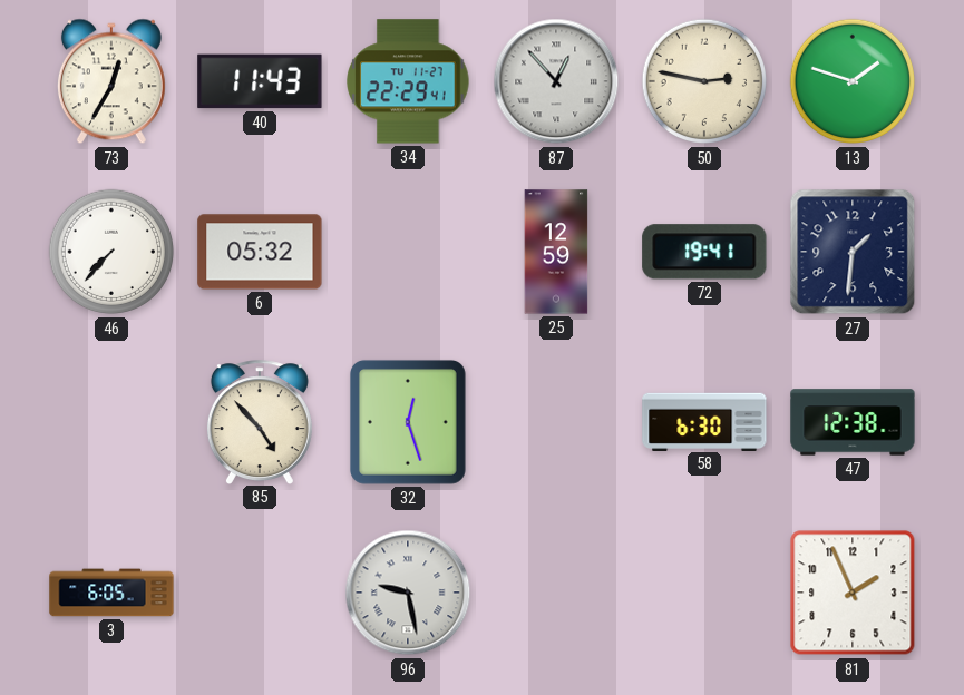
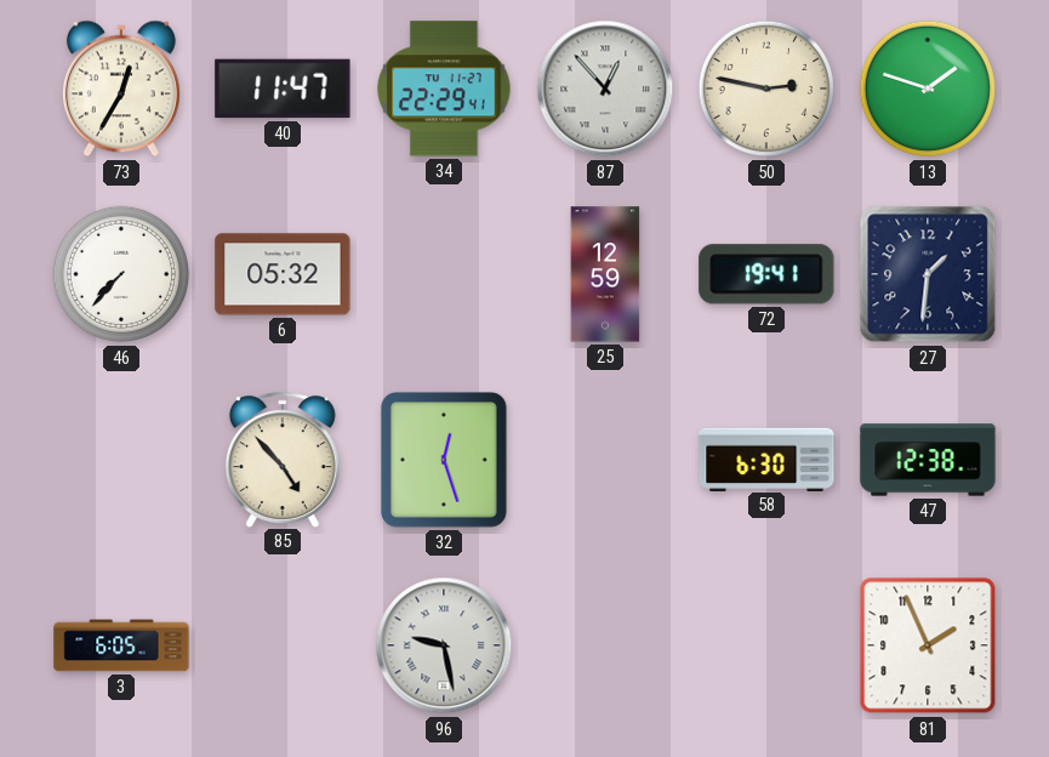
40: 11:43 -> 11:47 (283, 89)
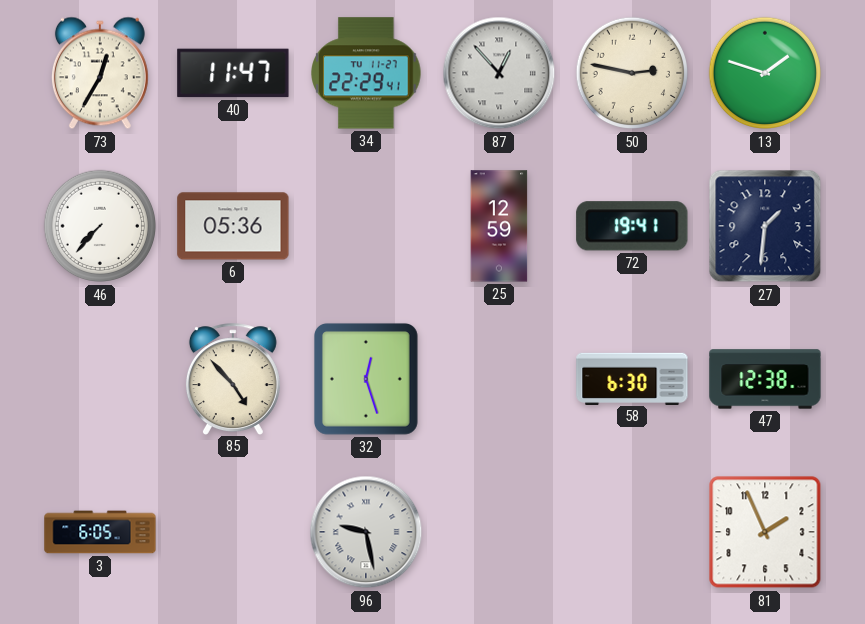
6: 05:32 -> 05:36 (233, 226)
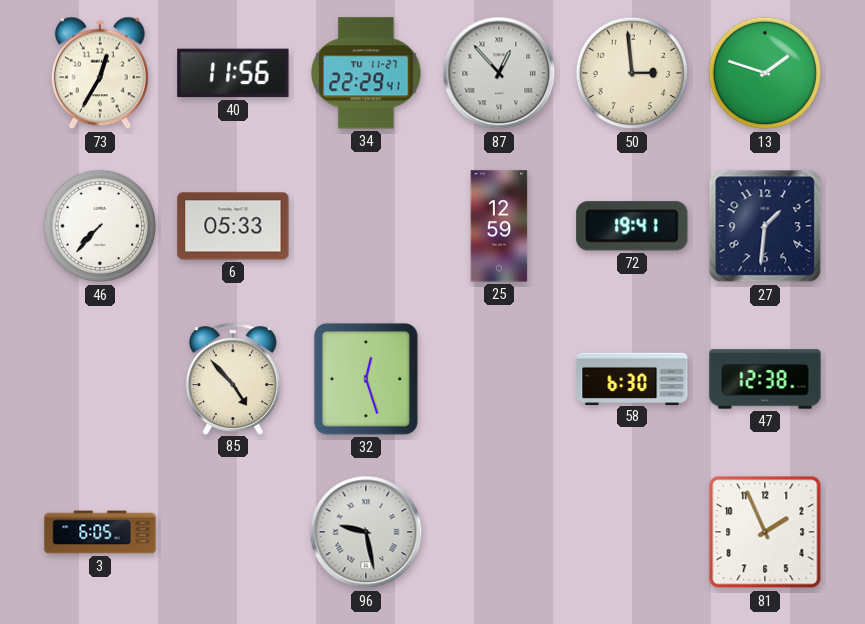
40: 11:47 -> 11:56 (233, 73)
50: 2:47 -> 2:59 (632, 73)
6: 05:36 -> 05:33 (233, 226)
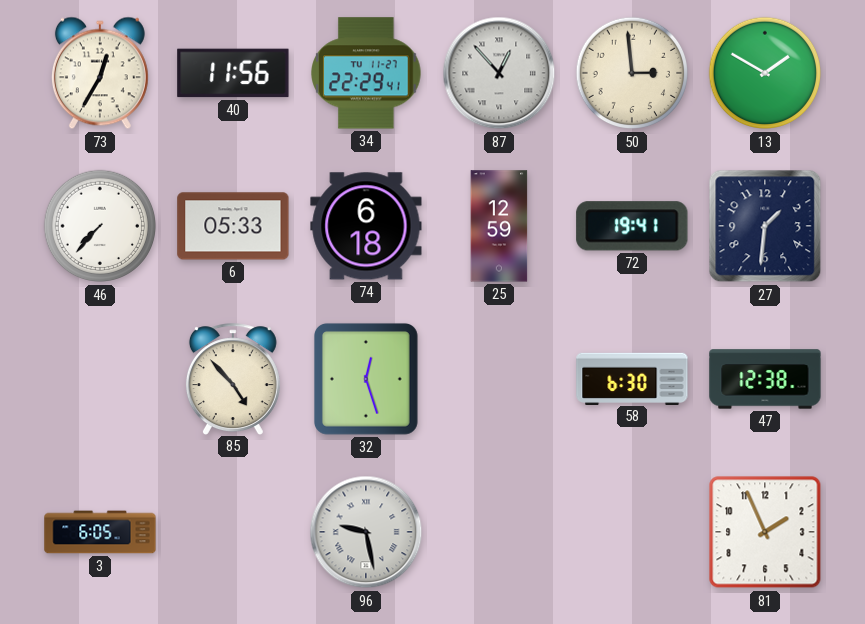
13: 1:48 -> 1:50 (765, 73)
74: none -> 6:18 (366, 226)
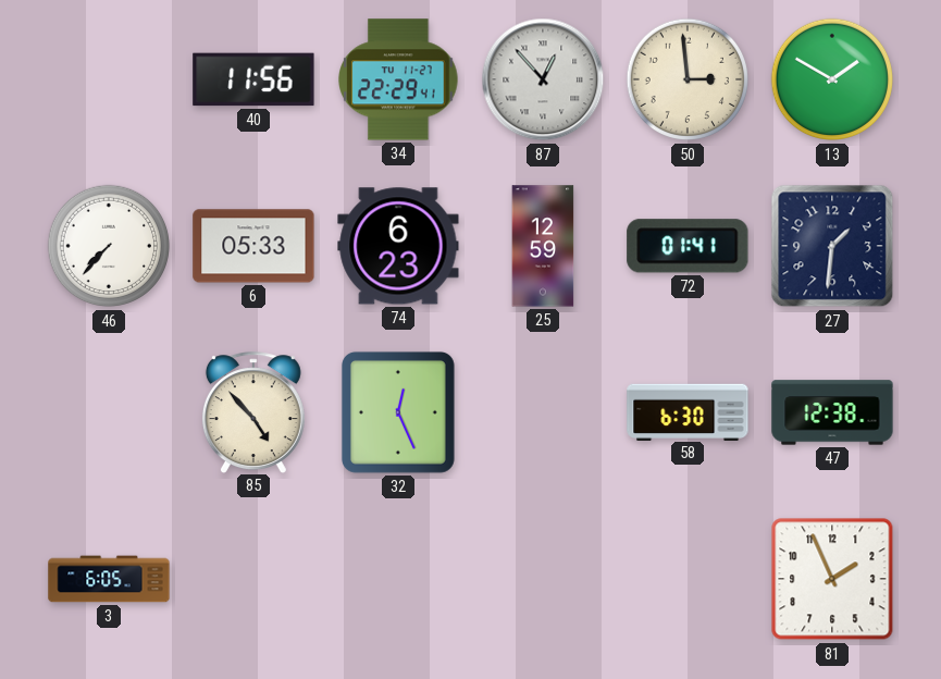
73: 12:35 -> none (100, 73)
74: 6:18 -> 6:23 (398, 246)
72: 19:41 -> 01:41 (688, 246)
32: 12:27 -> 12:26 (398, 412)
96: 9:28 -> none (366, 532)
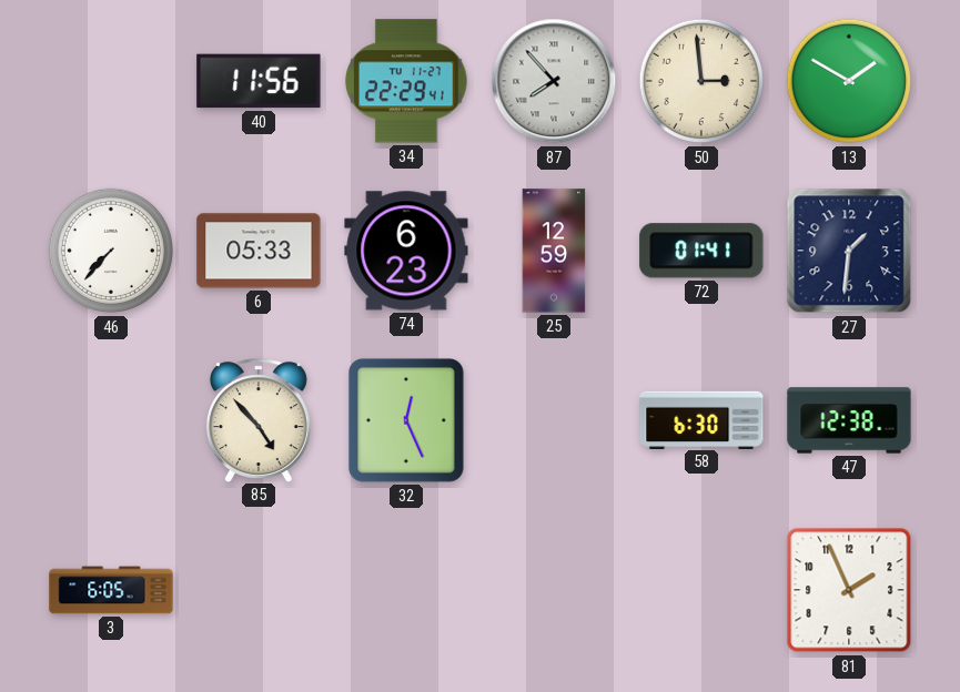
87: 12:53 -> 7:53 (554, 81)
